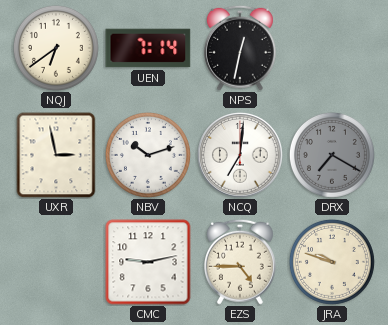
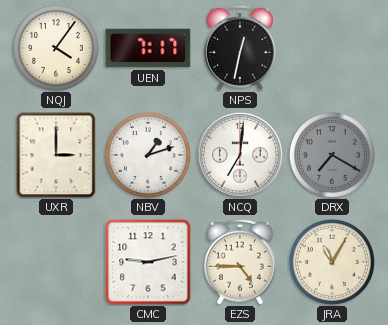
NQJ: 6:39 -> 4:06 (56, 48)
UEN: 7:14 -> 7:17 (148, 48)
UXR: 2:58 -> 3:00 (56, 155)
NBV: 10:12 -> 1:12 (148, 155)
JRA: 9:48 -> 11:05 (332, 262)
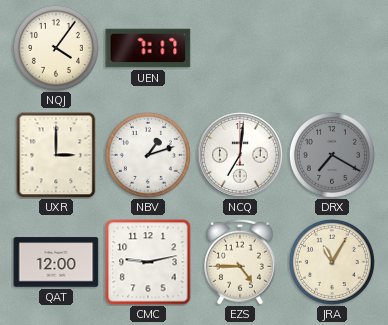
NPS: 12:32 -> none (240, 48)
QAT: none -> 12:00 (56, 262)
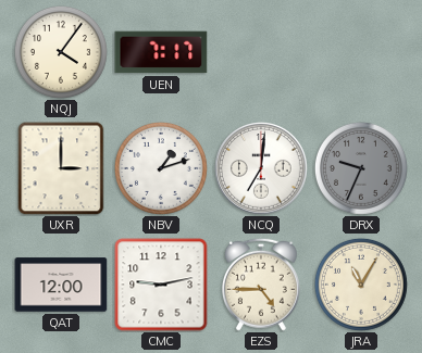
DRX: 7:20 -> 9:34 (361, 168)
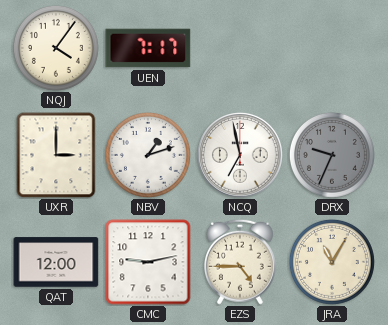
NCQ: 7:01 -> 6:58 (241, 156)
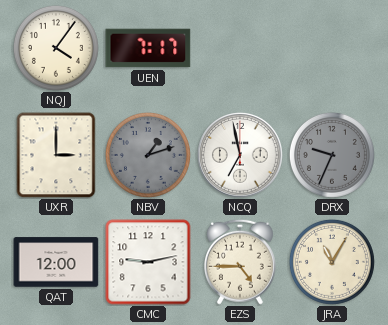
NBV dial: white -> grey (148, 155)
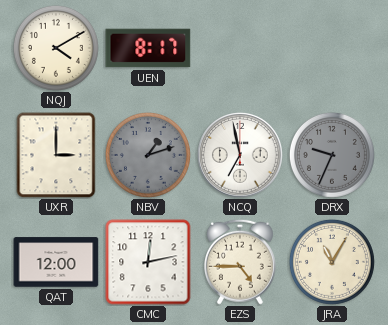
NQJ: 4:06 -> 4:10 (56, 48)
UEN: 7:17 -> 8:17 (148, 48)
CMC: 9:13 -> 12:13 (148, 262)
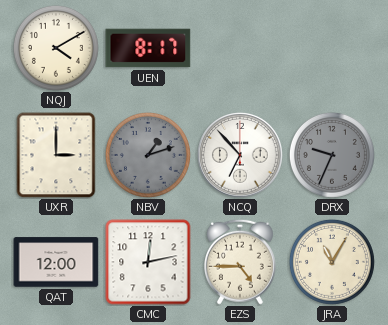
NCQ: 6:58 -> 6:53 (241, 156)
